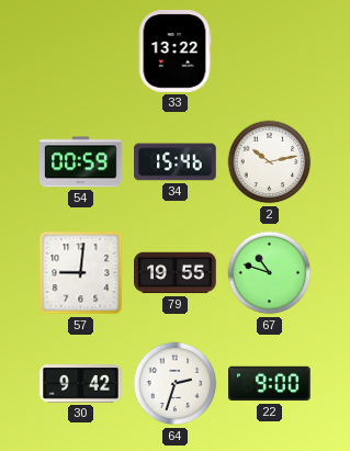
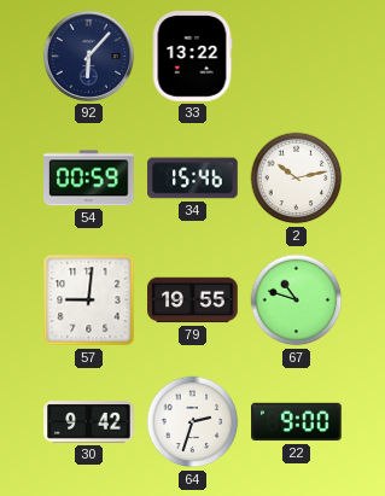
92: none -> 6:07 (88, 56)
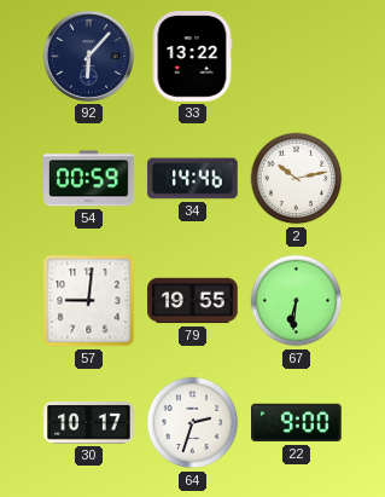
34: 15:46 -> 14:46 (193, 179)
67: 10:48 -> 6:31 (297, 301)
30: 9:42 -> 10:17 (89, 423)
